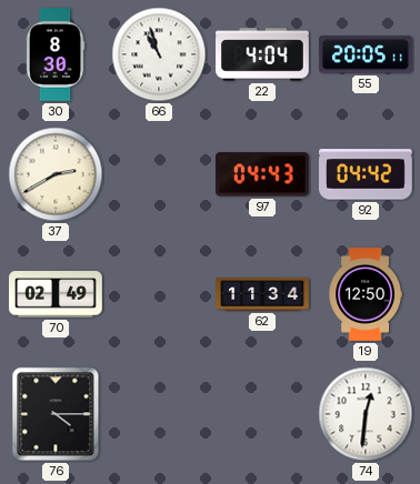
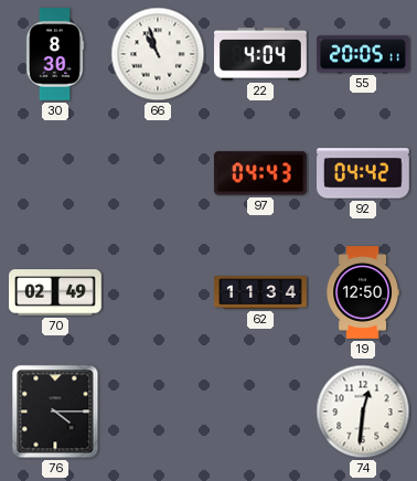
37: 2:40 -> none (56, 174)
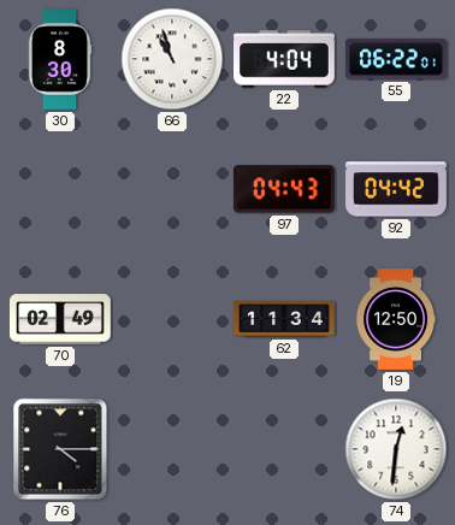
55: 20:05 -> 06:22 (397, 59)
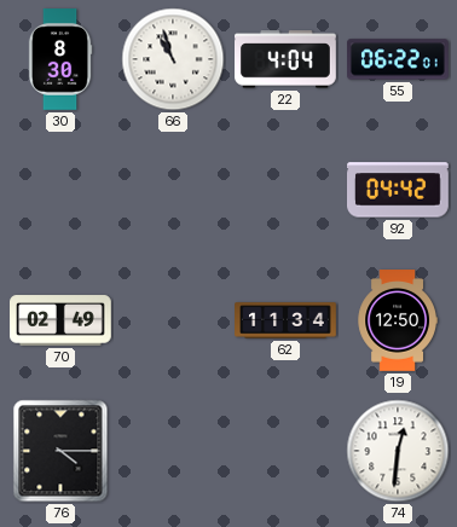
97: 04:43 -> none (284, 189)
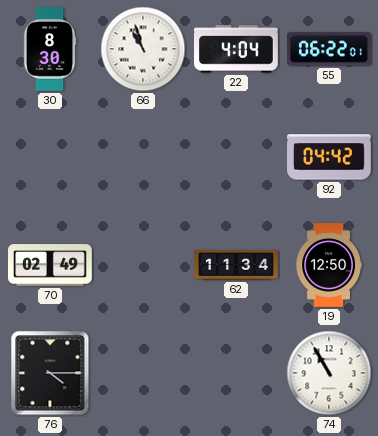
74: 12:31 -> 10:55 (329, 373)
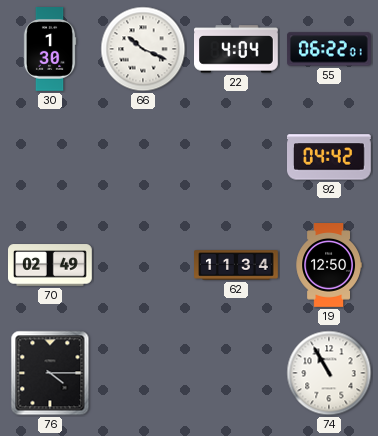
30: 8:30 -> 1:30 (50, 50)
66: 10:57 -> 10:19 (143, 49)
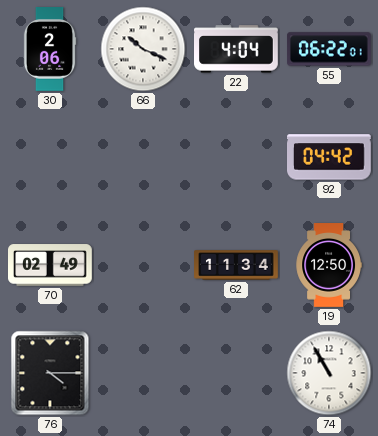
30: 1:30 -> 2:06 (50, 50)
